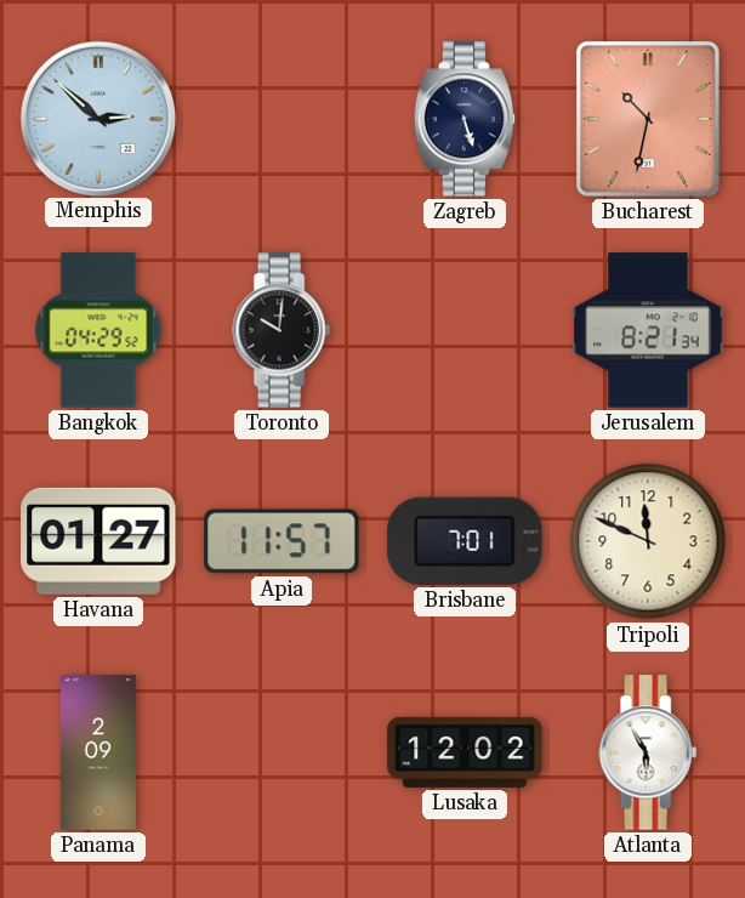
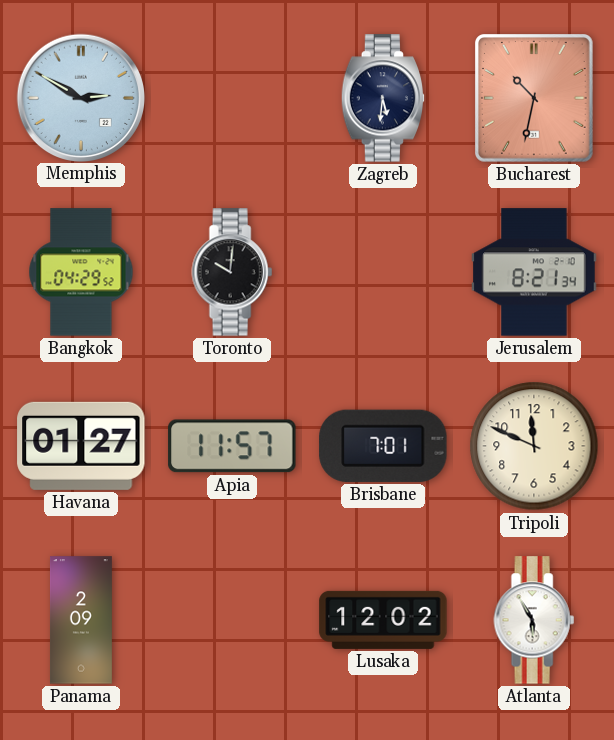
Memphis: 2:52 -> 2:50 (80, 97)
Zagreb: 5:27 -> 5:31 (383, 98)
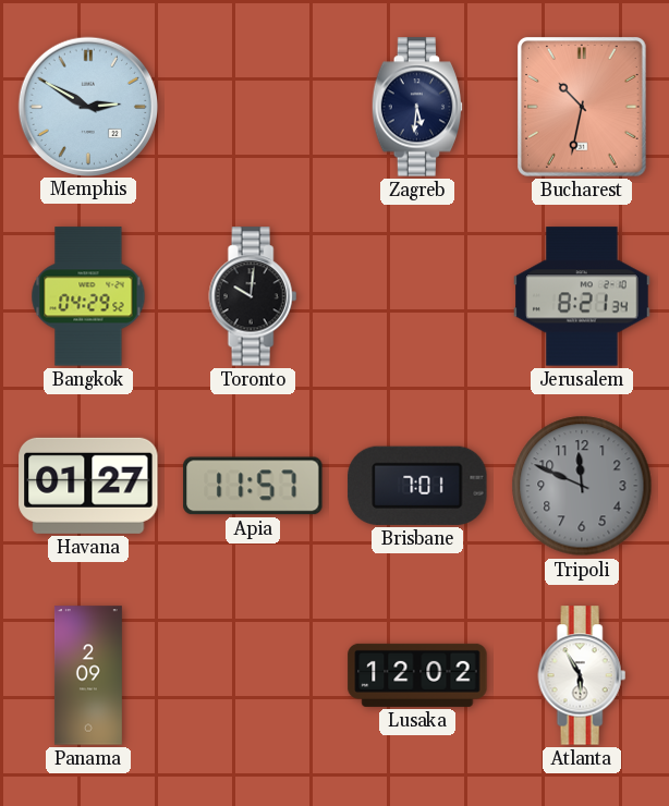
Tripoli dial: cream -> grey (582, 486)
